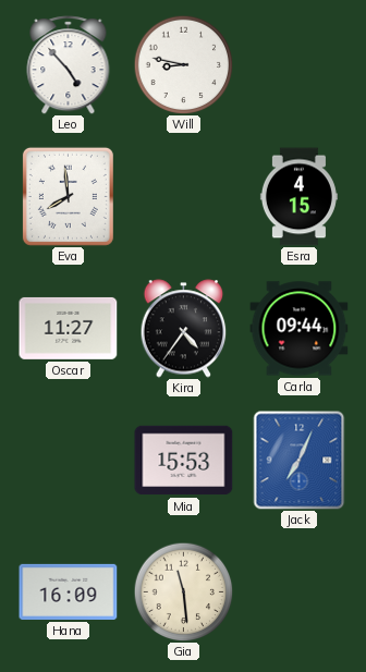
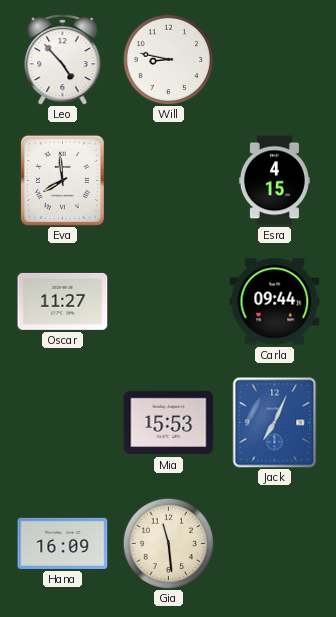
Kira: 4:36 -> none (184, 329)
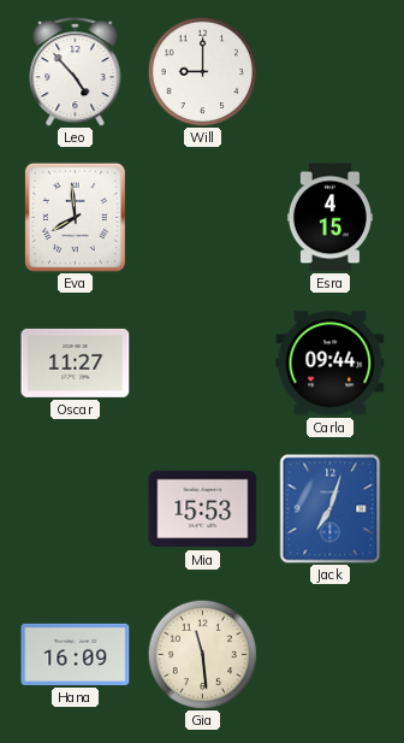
Will: 8:47 -> 9:00 (202, 71)
Jack: 7:04 -> 7:03 (331, 509)
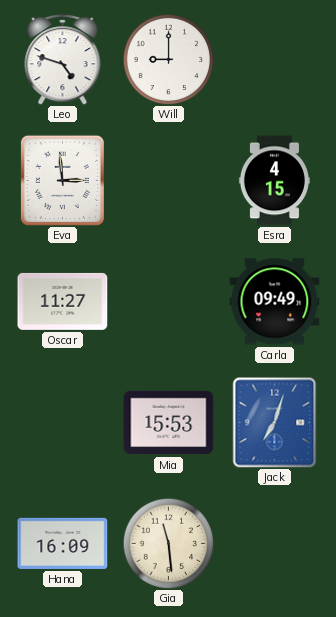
Leo: 4:53 -> 4:48 (63, 60)
Eva: 7:59 -> 2:59 (62, 180)
Carla: 09:44 -> 09:49 (275, 302)
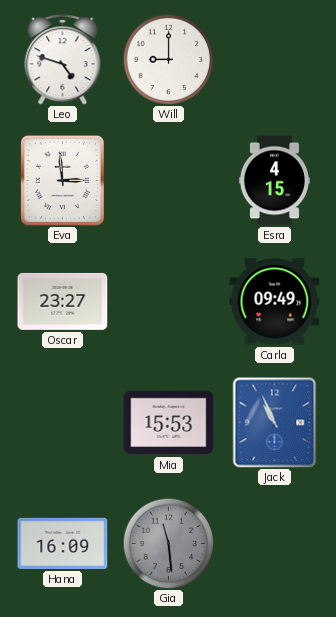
Oscar: 11:27 -> 23:27 (63, 301)
Jack: 7:03 -> 10:56 (275, 423)
Gia dial: cream -> grey (168, 543)
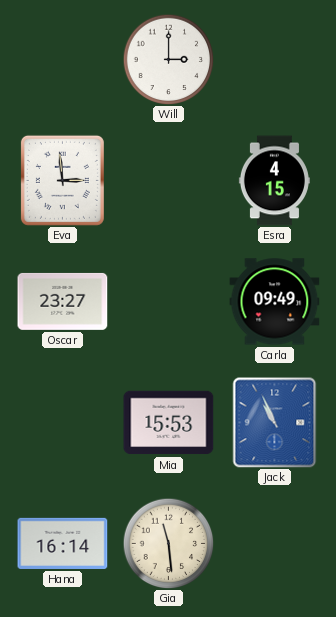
Leo: 4:48 -> none (63, 60)
Will: 9:00 -> 3:00 (168, 59)
Hana: 16:09 -> 16:14 (63, 543)
Gia dial: grey -> cream (168, 543)
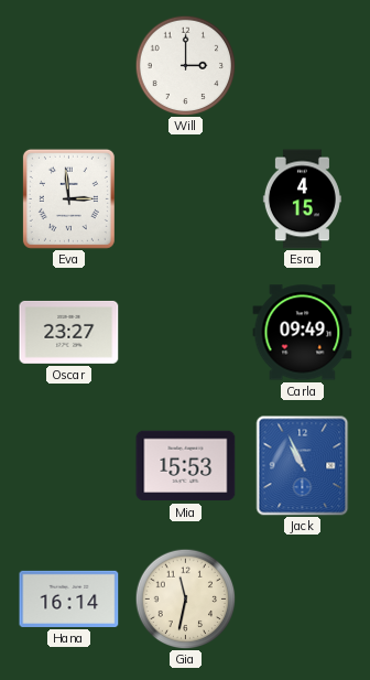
Gia: 11:29 -> 11:32 (185, 598)
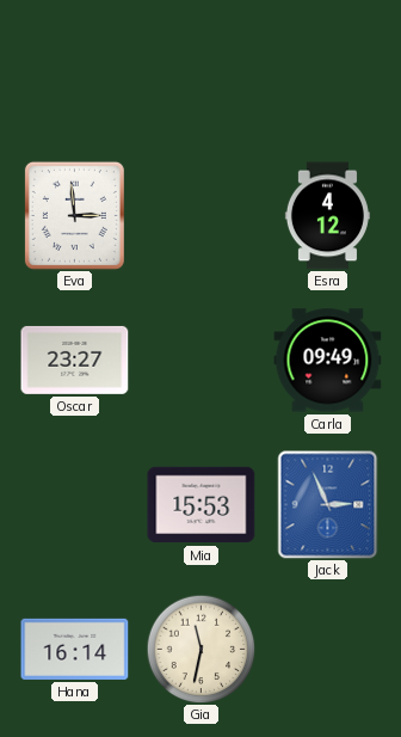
Will: 3:00 -> none (185, 65)
Esra: 4:15 -> 4:12 (327, 216)
Jack: 10:56 -> 2:56 (328, 505)
